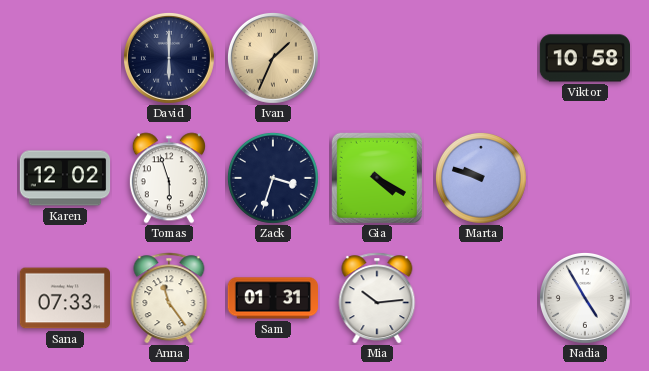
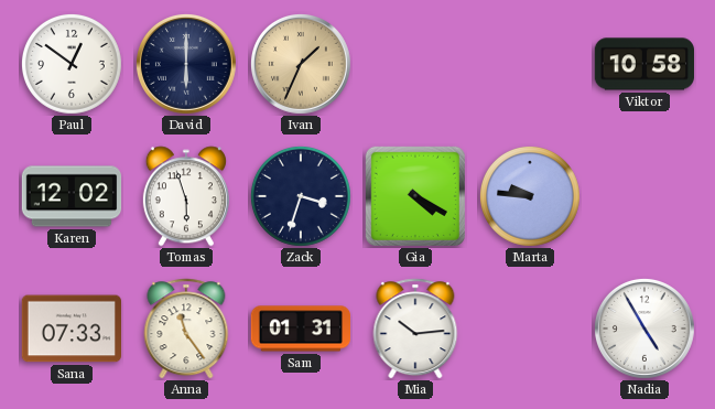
Paul: none -> 12:51 (72, 64)
Marta: 9:48 -> 9:46 (530, 196)
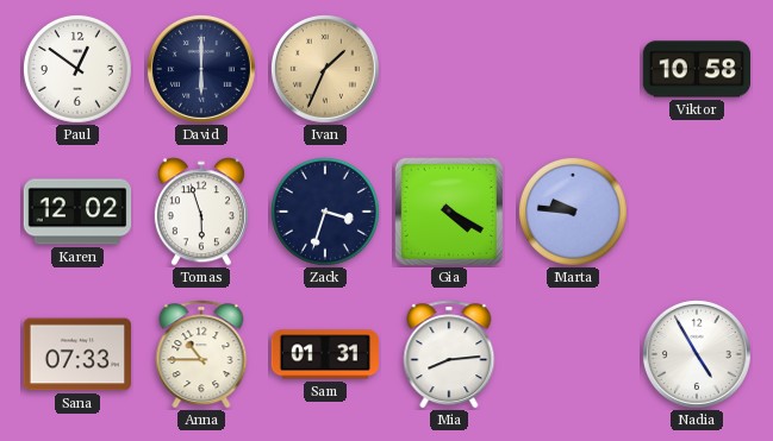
Anna: 11:24 -> 10:45 (201, 354)
Mia: 10:14 -> 8:14 (449, 354)
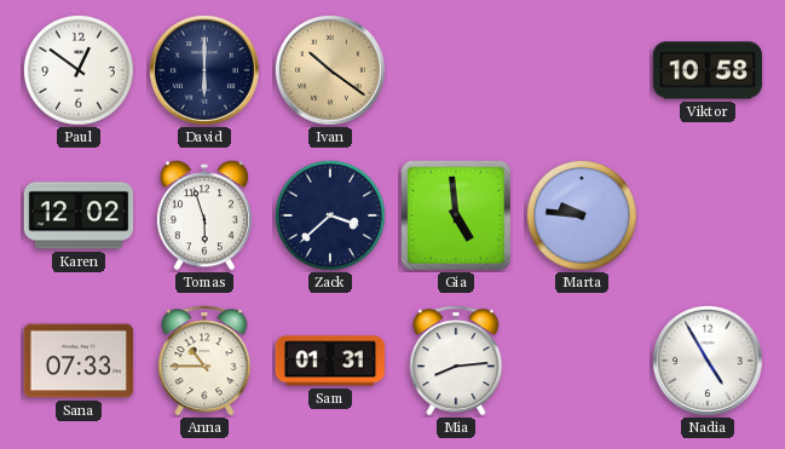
Ivan: 1:34 -> 10:21 (330, 70)
Zack: 3:33 -> 3:38 (330, 215)
Gia: 4:20 -> 4:59 (456, 215)
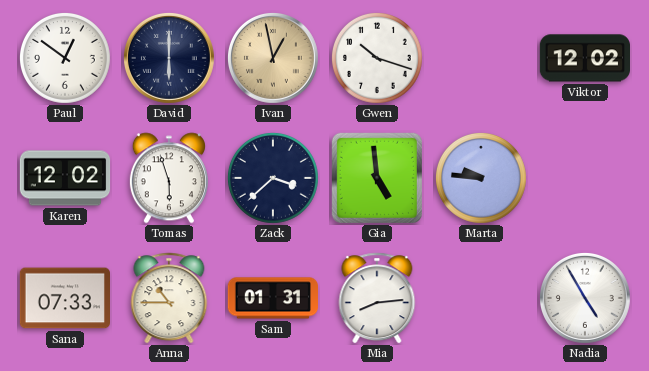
Ivan: 10:21 -> 12:58 (273, 58)
Gwen: none -> 10:18 (377, 58)
Viktor: 10:58 -> 12:02 (584, 58)
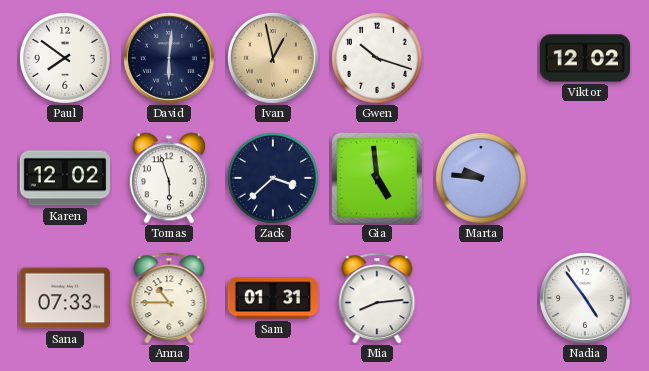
Paul: 12:51 -> 7:51 (65, 58)
David: 6:00 -> 6:01 (169, 58)
Nadia: 4:55 -> 4:54 (585, 298)
